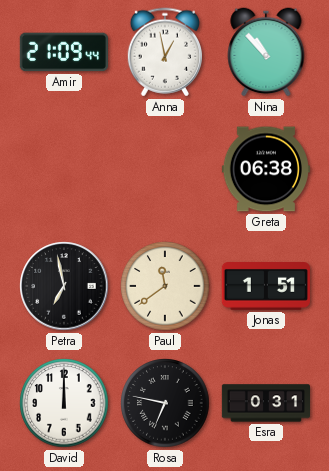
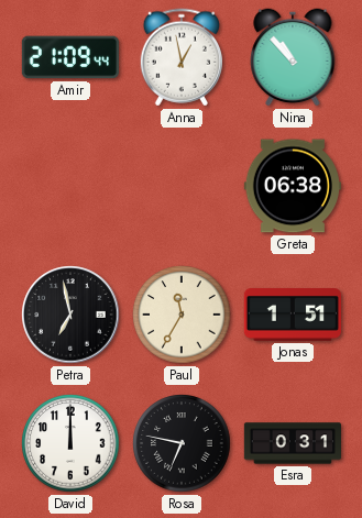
Paul: 11:39 -> 11:35 (182, 315)
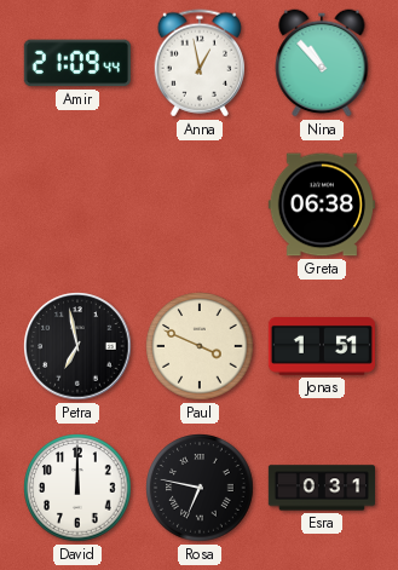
Paul: 11:35 -> 3:49 (200, 346)
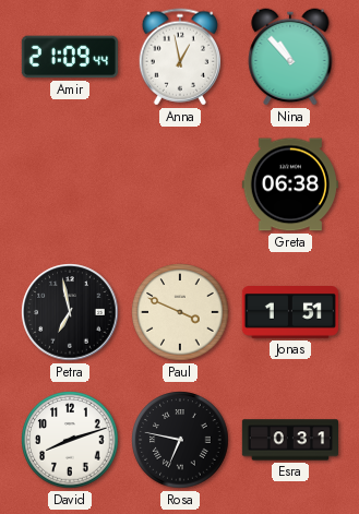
David: 12:00 -> 8:12 (70, 440)
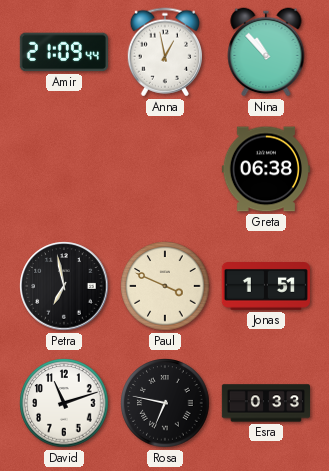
David: 8:12 -> 11:12 (64, 403)
Esra: 0:31 -> 0:33 (265, 403)
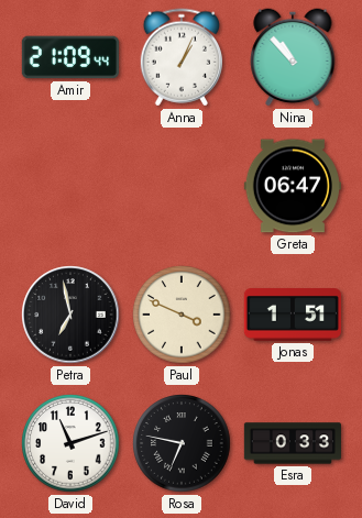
Anna: 12:58 -> 1:04 (180, 57)
Greta: 06:38 -> 06:47 (293, 186)
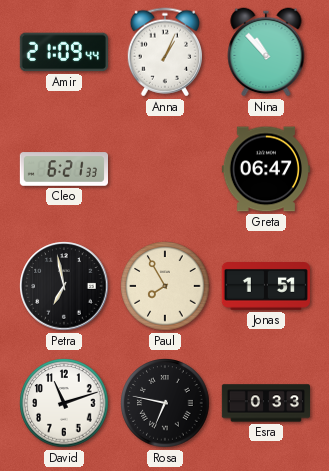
Cleo: none -> 6:21 (63, 169)
Paul: 3:49 -> 7:55 (165, 286)
